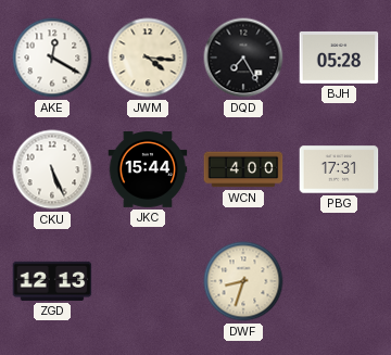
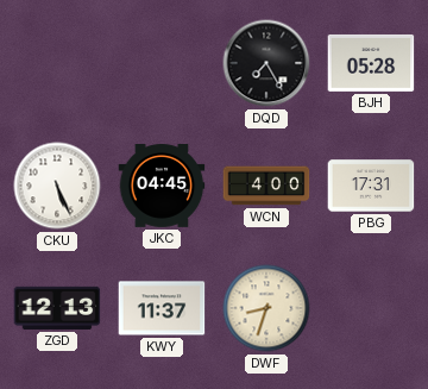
AKE: 12:20 -> none (52, 58)
JWM: 4:16 -> none (148, 58)
JKC: 15:44 -> 04:45 (162, 187)
KWY: none -> 11:37 (162, 308)
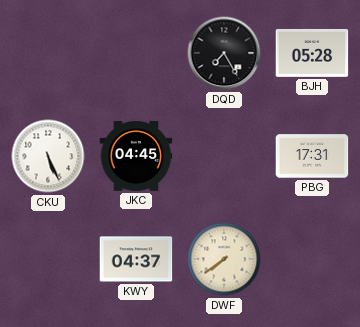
WCN: 4:00 -> none (266, 186)
ZGD: 12:13 -> none (57, 308)
KWY: 11:37 -> 04:37 (136, 259)
DWF: 8:33 -> 7:39 (224, 259)
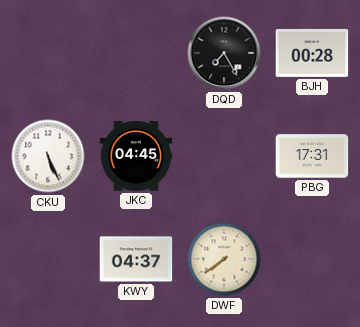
BJH: 05:28 -> 00:28 (312, 53)
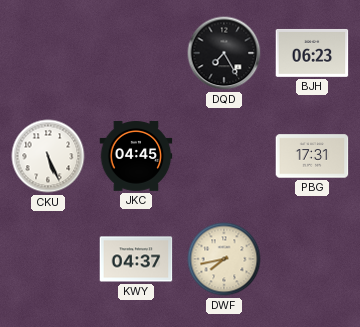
BJH: 00:28 -> 06:23 (312, 53)
DWF: 7:39 -> 7:43 (224, 259)
